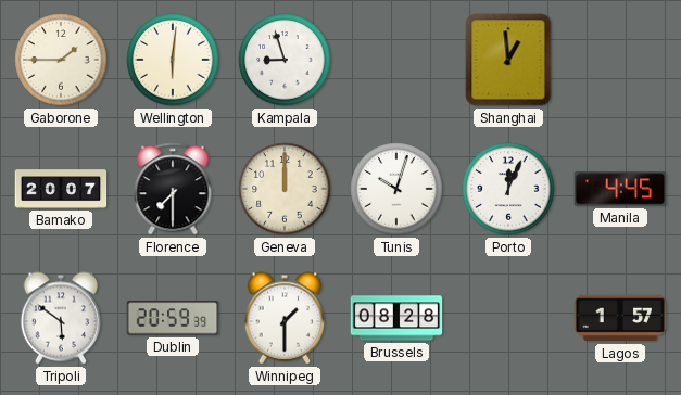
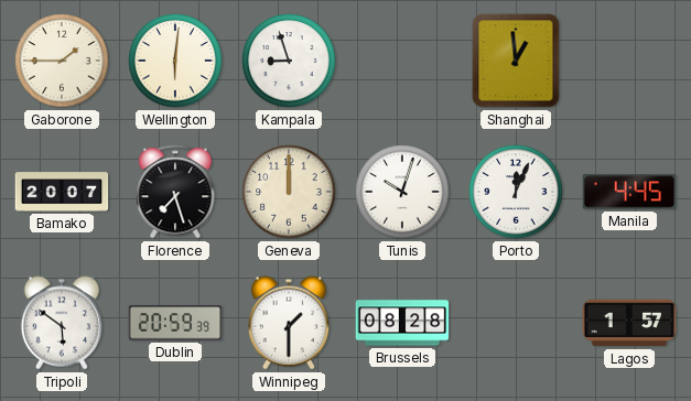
Florence: 7:30 -> 7:27 (175, 192)
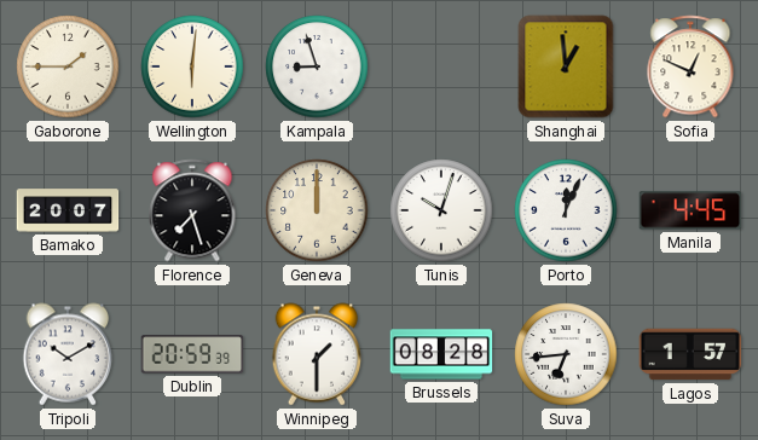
Sofia: none -> 12:49 (690, 66)
Tripoli: 5:51 -> 10:10 (68, 354)
Suva: none -> 6:44 (566, 354)
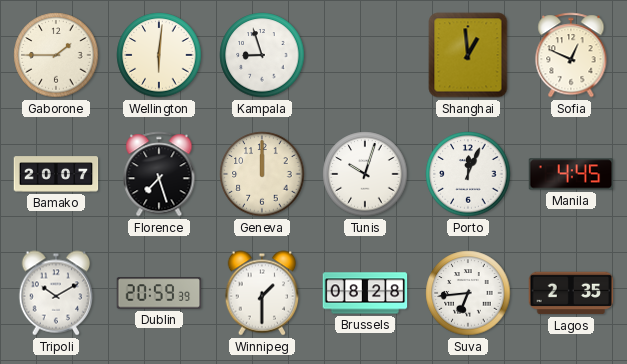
Lagos: 1:57 -> 2:35 (571, 293)
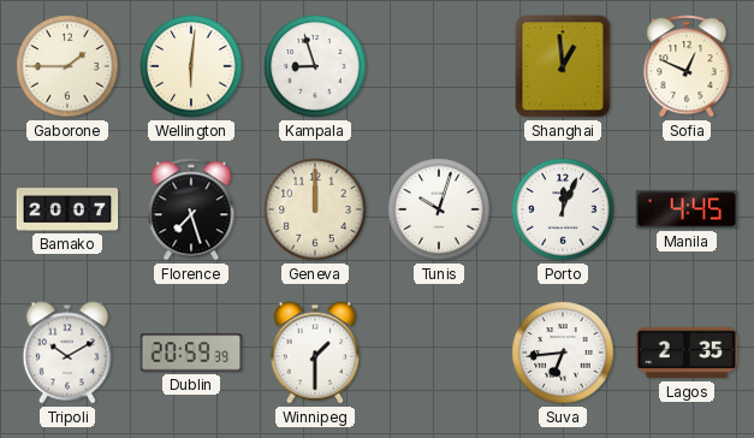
Brussels: 08:28 -> none (365, 293)
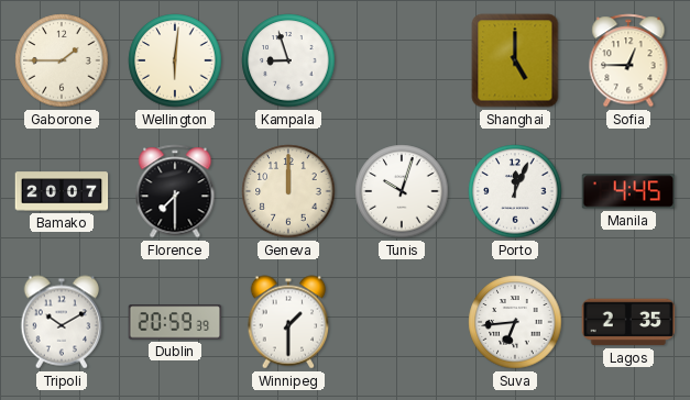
Shanghai: 12:59 -> 5:00 (515, 60)
Sofia: 12:49 -> 12:45 (628, 60)
Florence: 7:27 -> 7:30 (175, 191)
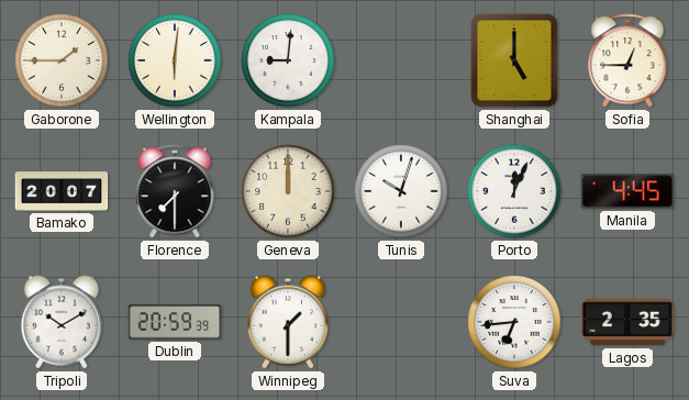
Kampala: 8:57 -> 9:01 (288, 60)
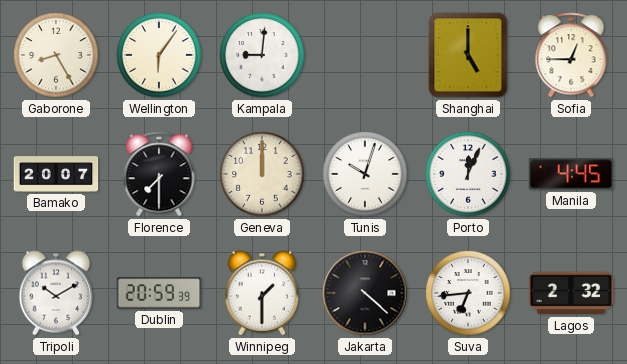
Gaborone: 1:45 -> 8:25 (56, 55)
Wellington: 6:01 -> 6:06 (159, 55)
Jakarta: none -> 4:22 (365, 293)
Lagos: 2:35 -> 2:32 (571, 293)
